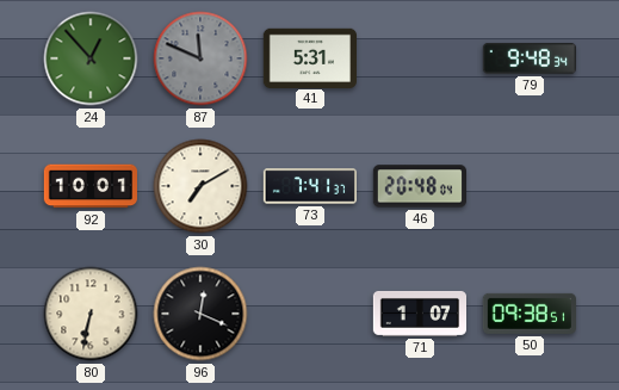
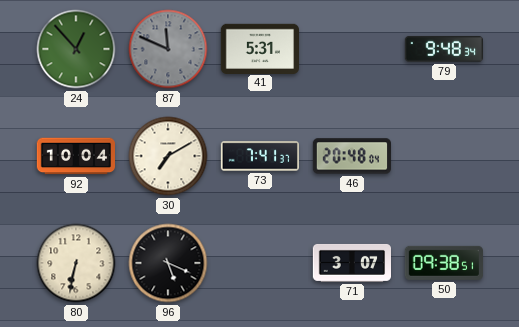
92: 10:01 -> 10:04 (75, 156)
96: 12:19 -> 5:19 (168, 263)
71: 1:07 -> 3:07 (351, 263)
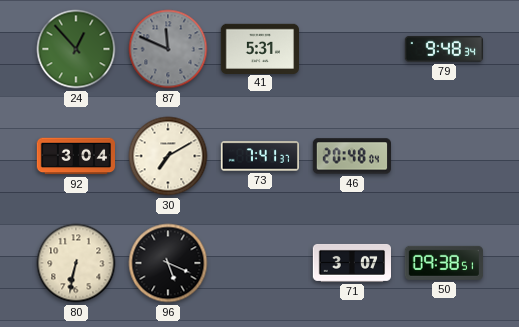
92: 10:04 -> 3:04 (75, 156)
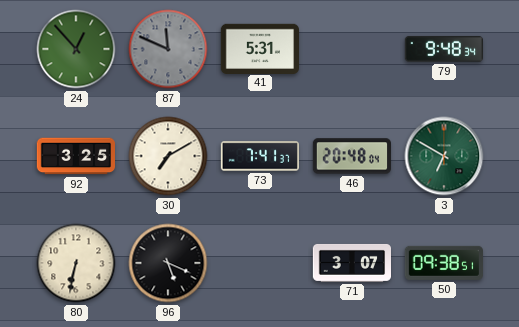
92: 3:04 -> 3:25 (75, 156)
3: none -> 6:50 (444, 156)
